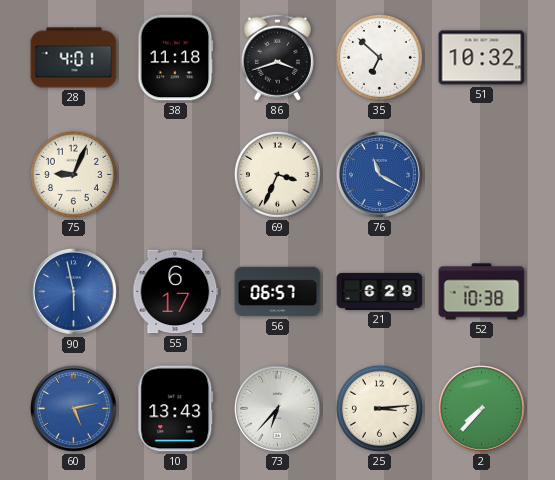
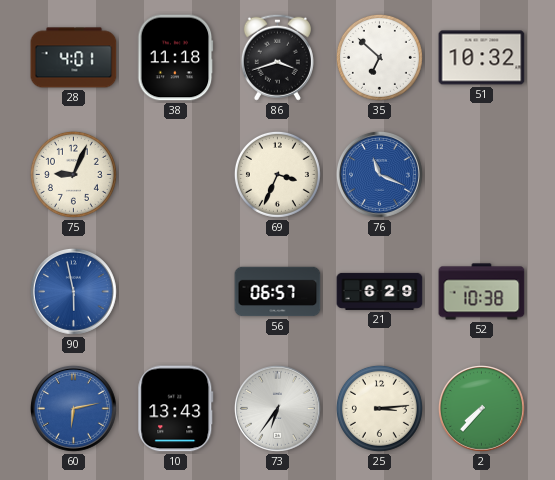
76: 11:20 -> 11:19 (379, 174)
55: 6:17 -> none (176, 292)
60: 5:13 -> 6:13 (73, 408)
73: 6:37 -> 6:36 (277, 408)
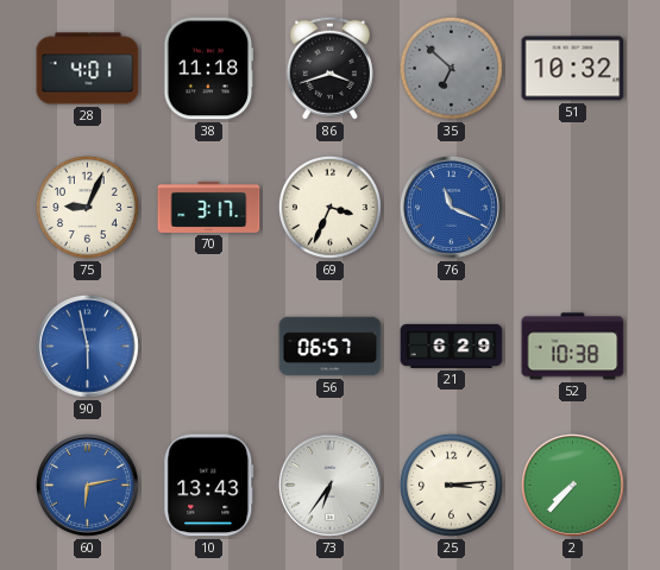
35 dial: white -> grey (451, 68)
70: none -> 3:17 (209, 207)
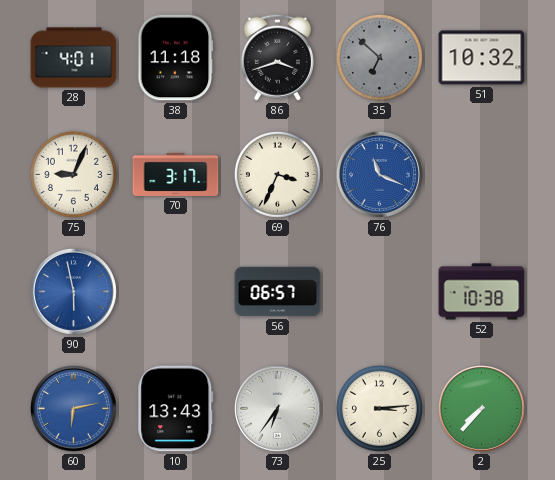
21: 6:29 -> none (452, 346)
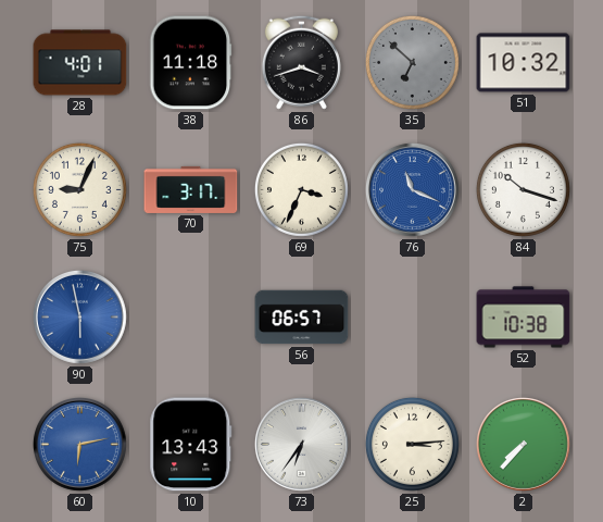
84: none -> 10:18 (523, 189)
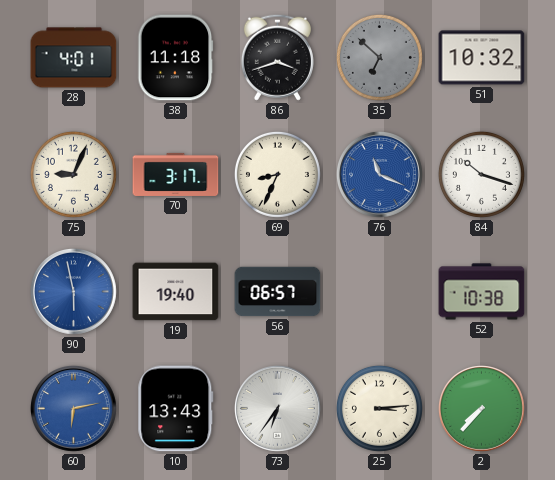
69: 3:34 -> 8:34 (277, 174)
19: none -> 19:40 (176, 292)
